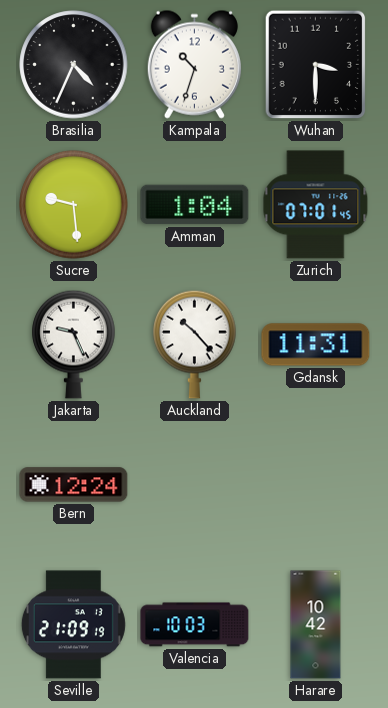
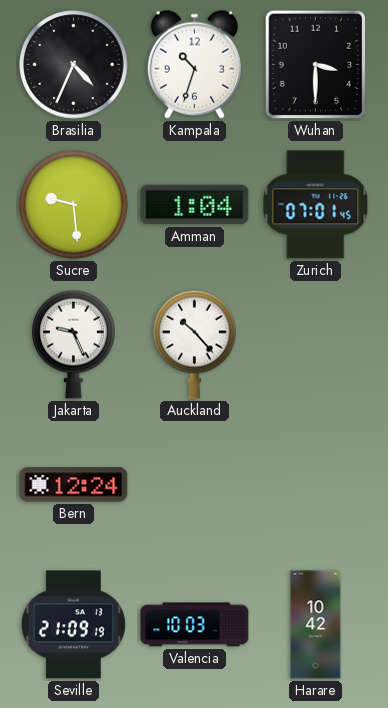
Gdansk: 11:31 -> none (316, 345)
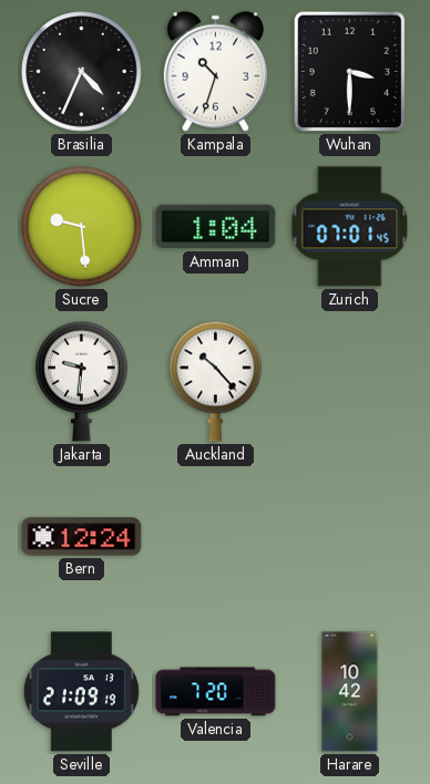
Jakarta: 9:26 -> 9:31 (82, 381)
Valencia: 10:03 -> 7:20 (216, 692)
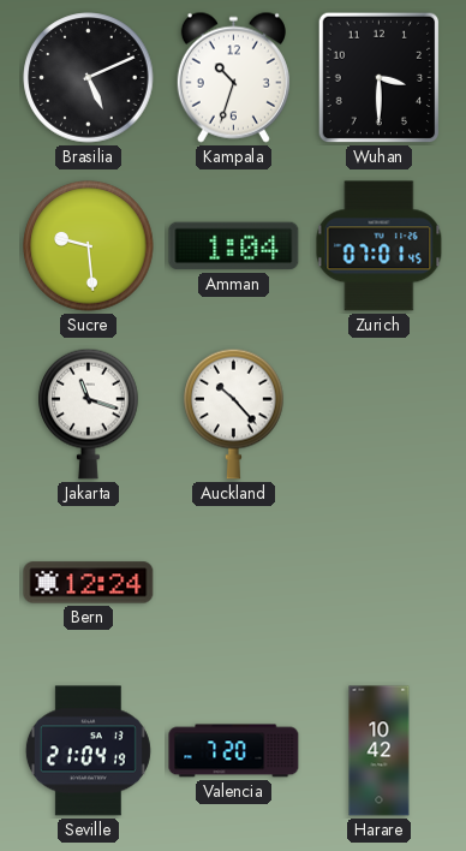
Brasilia: 4:34 -> 5:11 (89, 78)
Jakarta: 9:31 -> 11:18 (89, 413)
Seville: 21:09 -> 21:04 (88, 751)
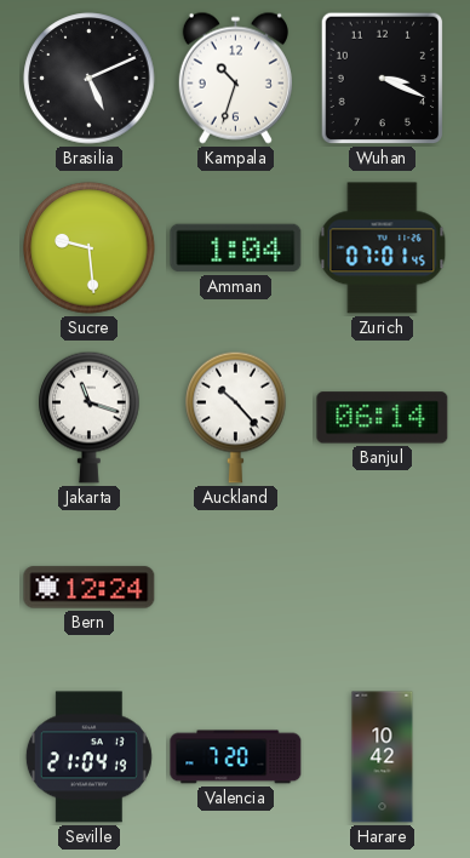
Wuhan: 3:30 -> 3:19 (383, 79)
Banjul: none -> 06:14 (383, 418)
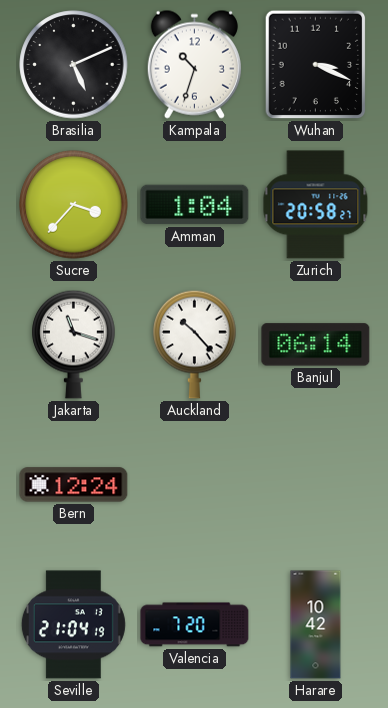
Sucre: 9:29 -> 3:37 (74, 205)
Zurich: 07:01 -> 20:58 (316, 205)
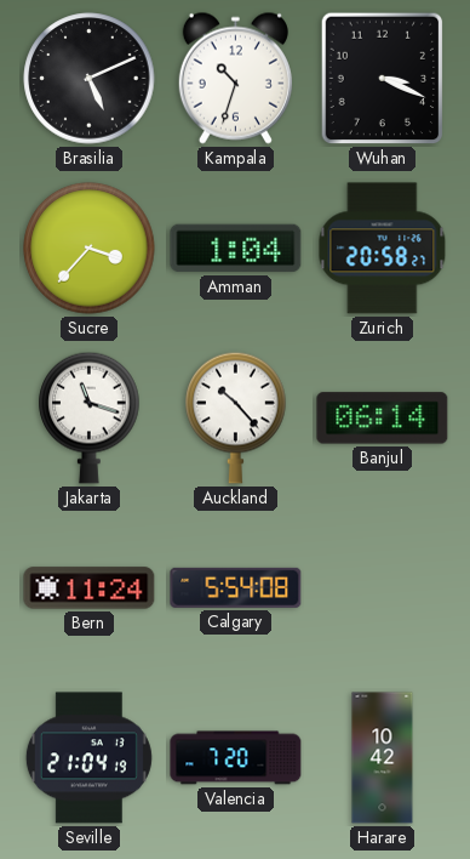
Bern: 12:24 -> 11:24 (90, 588)
Calgary: none -> 5:54 (236, 587)
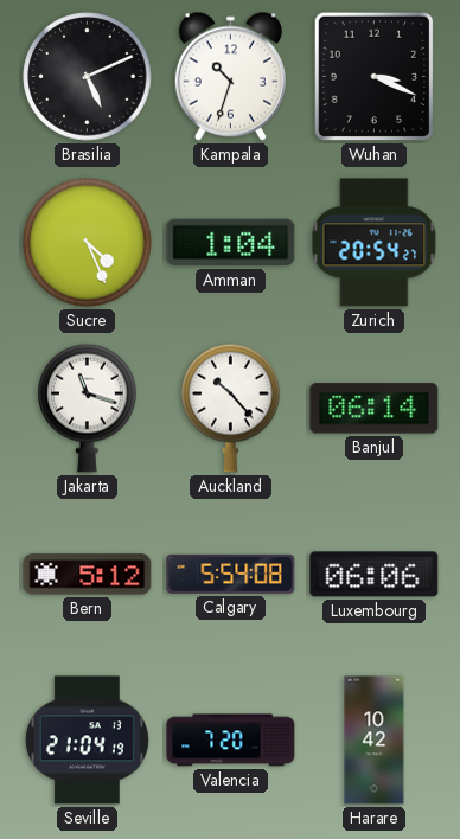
Sucre: 3:37 -> 4:26 (88, 243)
Zurich: 20:58 -> 20:54 (375, 243)
Bern: 11:24 -> 5:12 (88, 575)
Luxembourg: none -> 06:06 (375, 575)
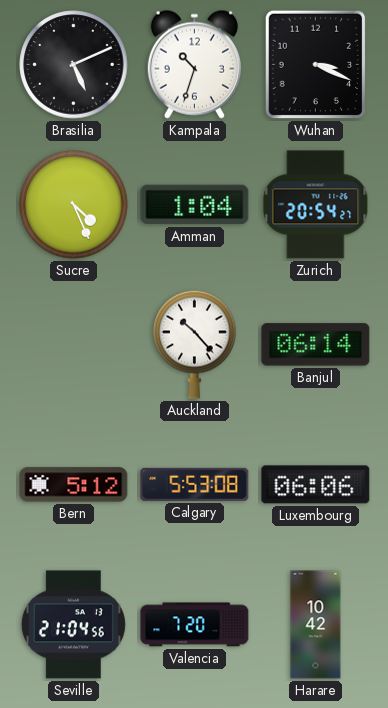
Jakarta: 11:18 -> none (88, 408)
Calgary: 5:54 -> 5:53 (195, 484)
Seville: 21:04:19 -> 21:04:56 (73, 625)
